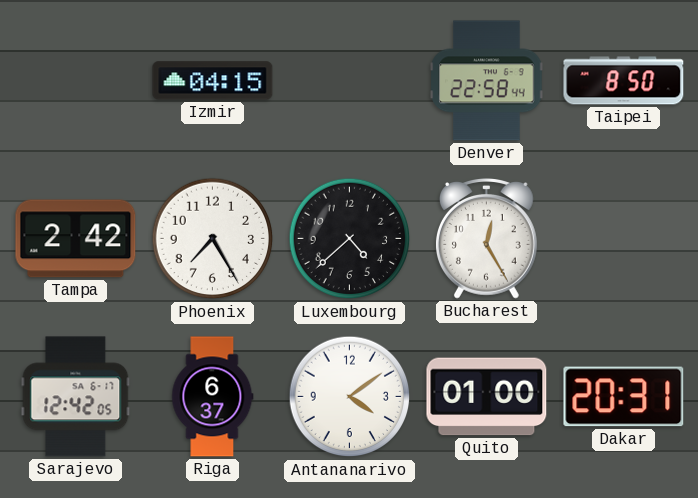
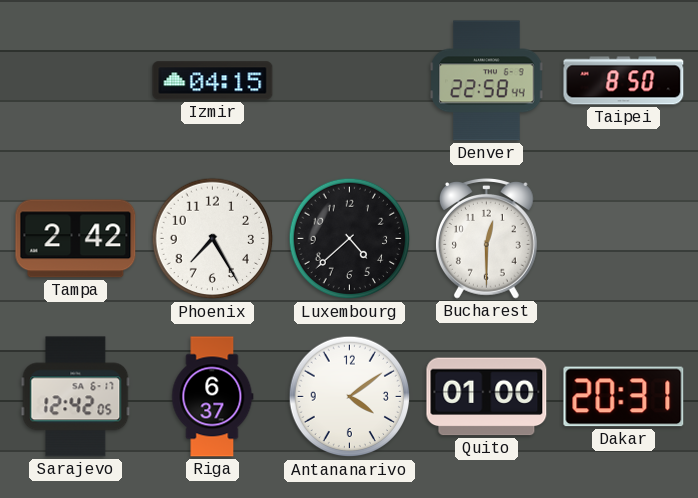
Bucharest: 12:25 -> 12:30 (486, 239)
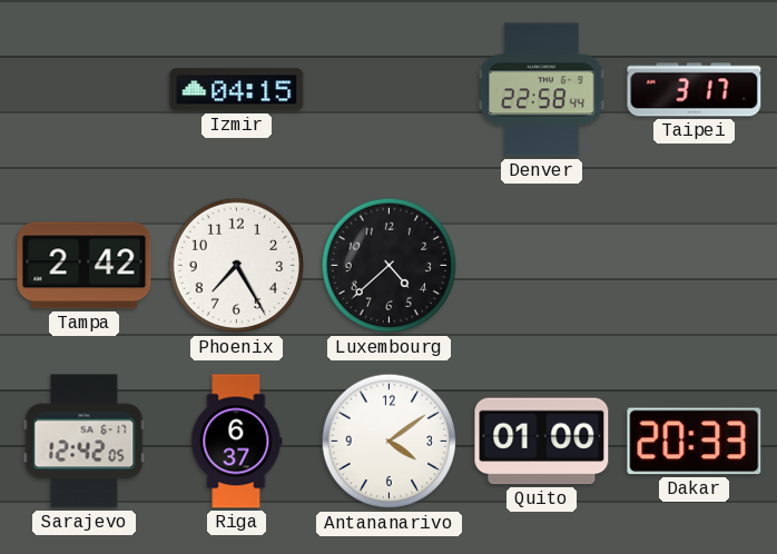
Taipei: 8:50 -> 3:17 (695, 90)
Bucharest: 12:30 -> none (486, 239)
Dakar: 20:31 -> 20:33 (695, 442)
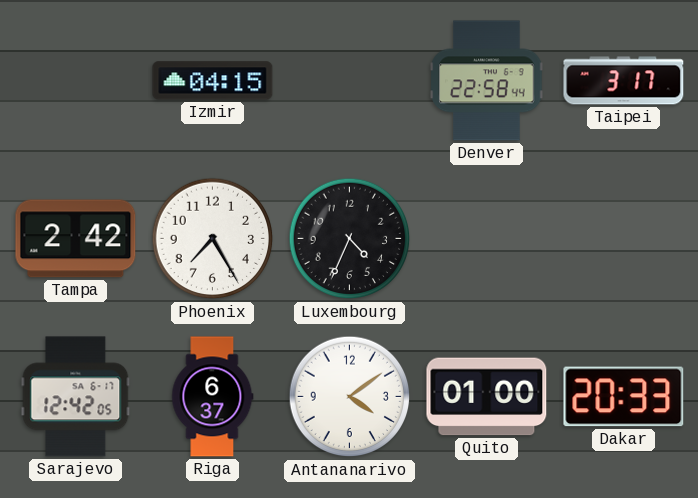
Luxembourg: 4:38 -> 4:34 (350, 239)
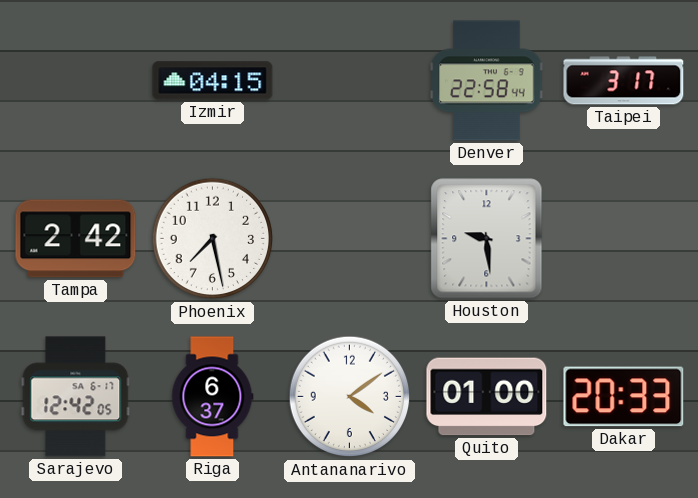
Phoenix: 7:25 -> 7:28 (213, 239)
Luxembourg: 4:34 -> none (350, 239)
Houston: none -> 9:29 (487, 239)
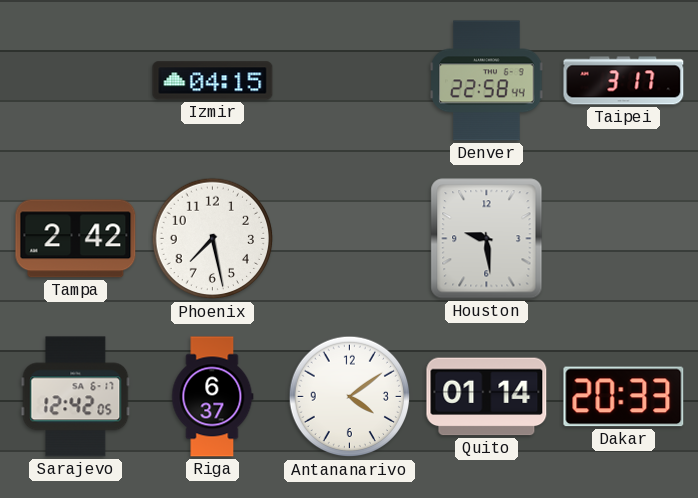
Quito: 01:00 -> 01:14 (487, 397)
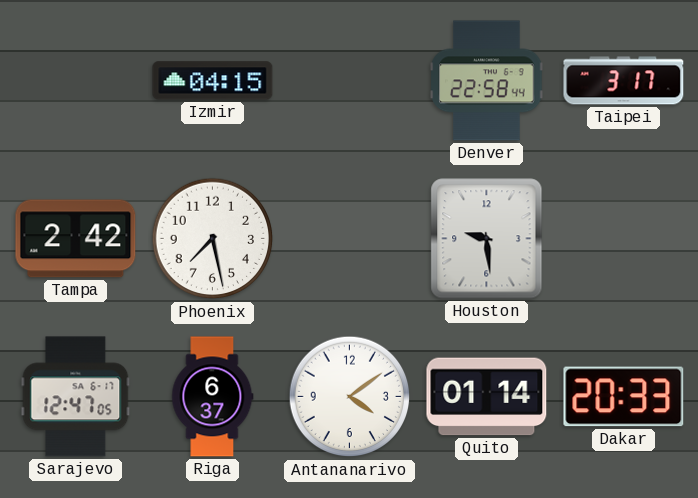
Sarajevo: 12:42 -> 12:47 (76, 397)
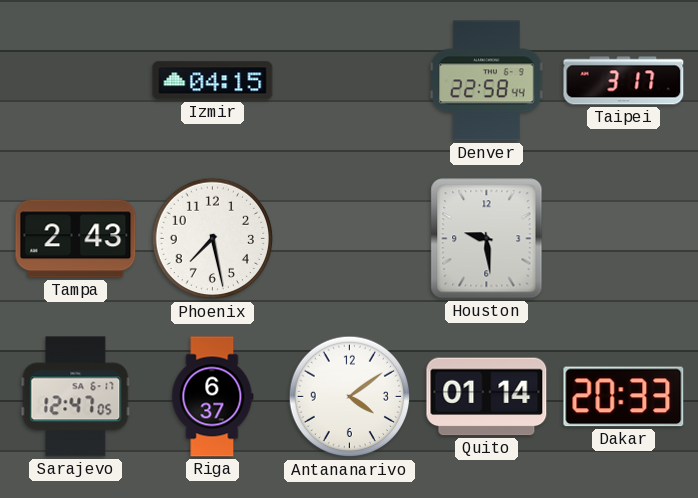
Tampa: 2:42 -> 2:43 (76, 239)
